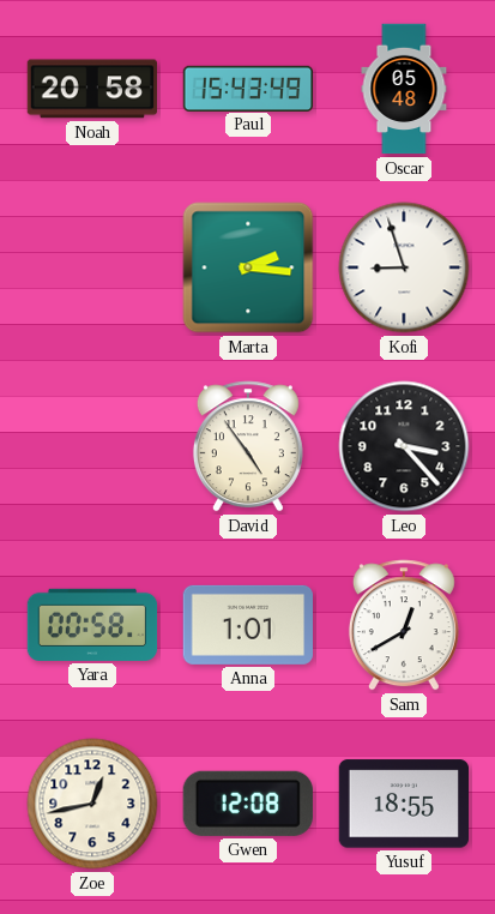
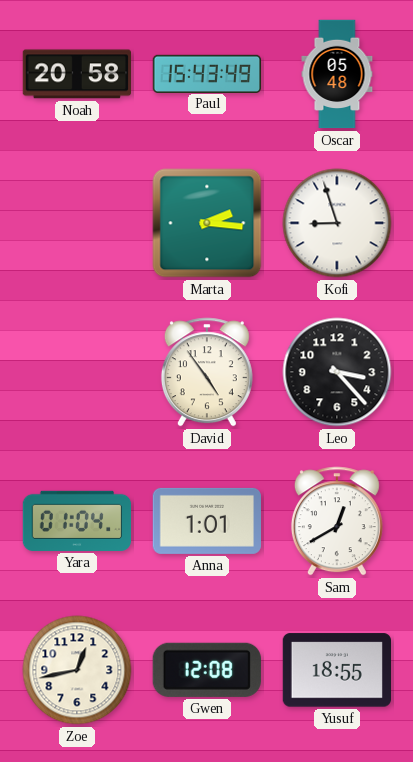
Yara: 00:58 -> 01:04 (77, 521)
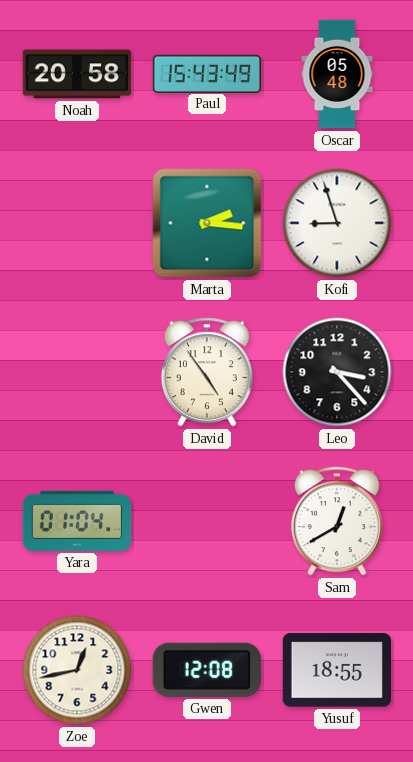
Anna: 1:01 -> none (206, 521)
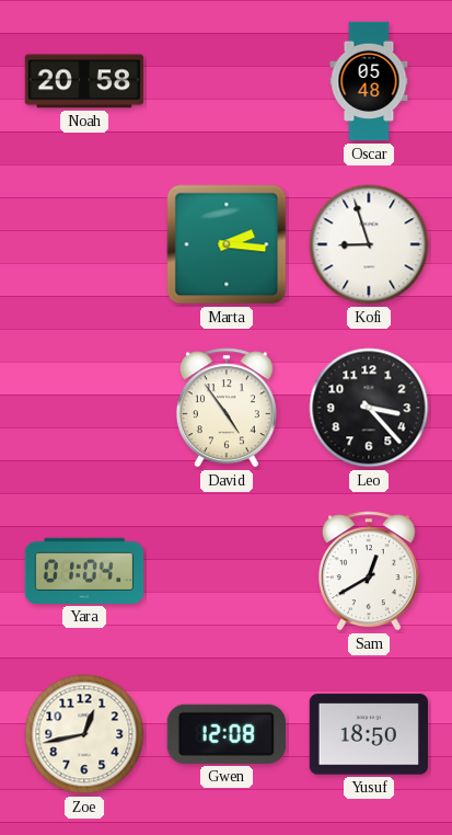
Paul: 15:43 -> none (207, 73)
Yusuf: 18:55 -> 18:50 (368, 734)
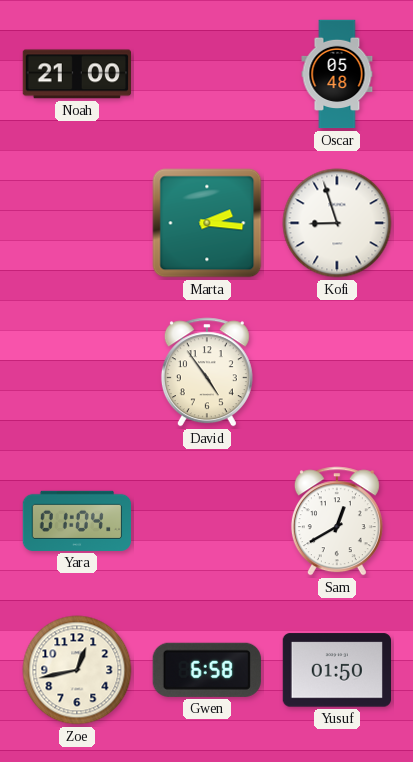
Noah: 20:58 -> 21:00 (76, 74)
Leo: 3:23 -> none (369, 408)
Gwen: 12:08 -> 6:58 (207, 670)
Yusuf: 18:50 -> 01:50 (336, 670)
